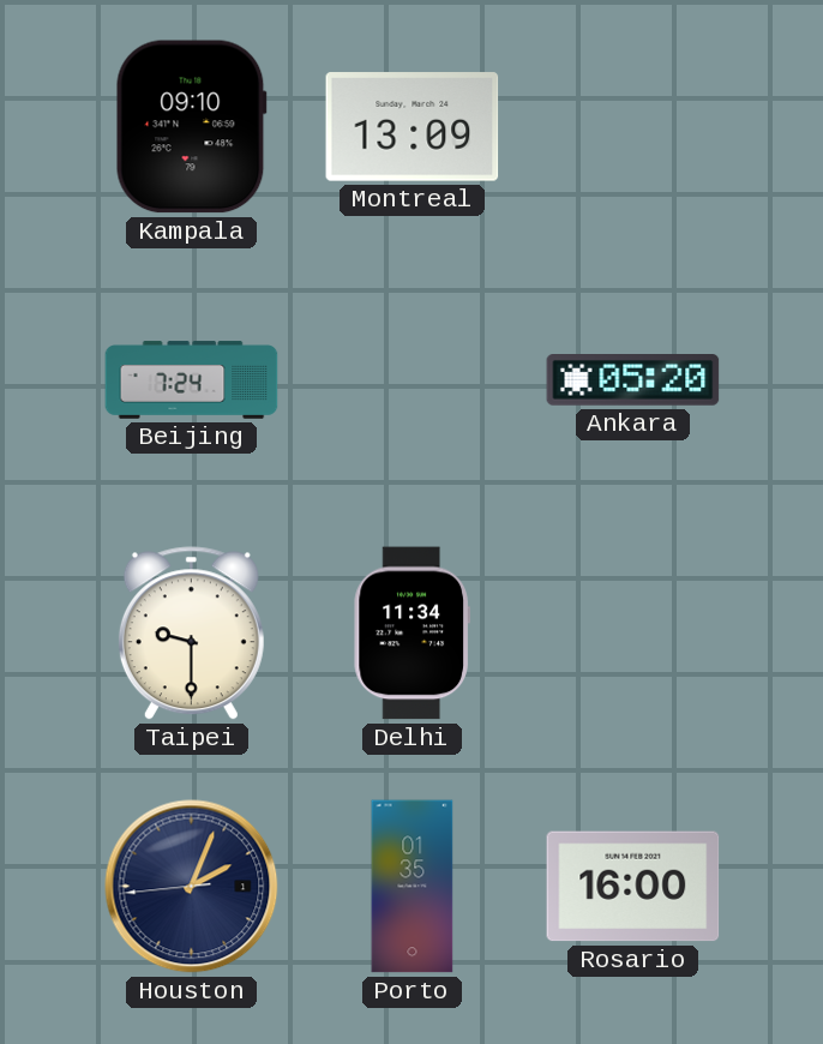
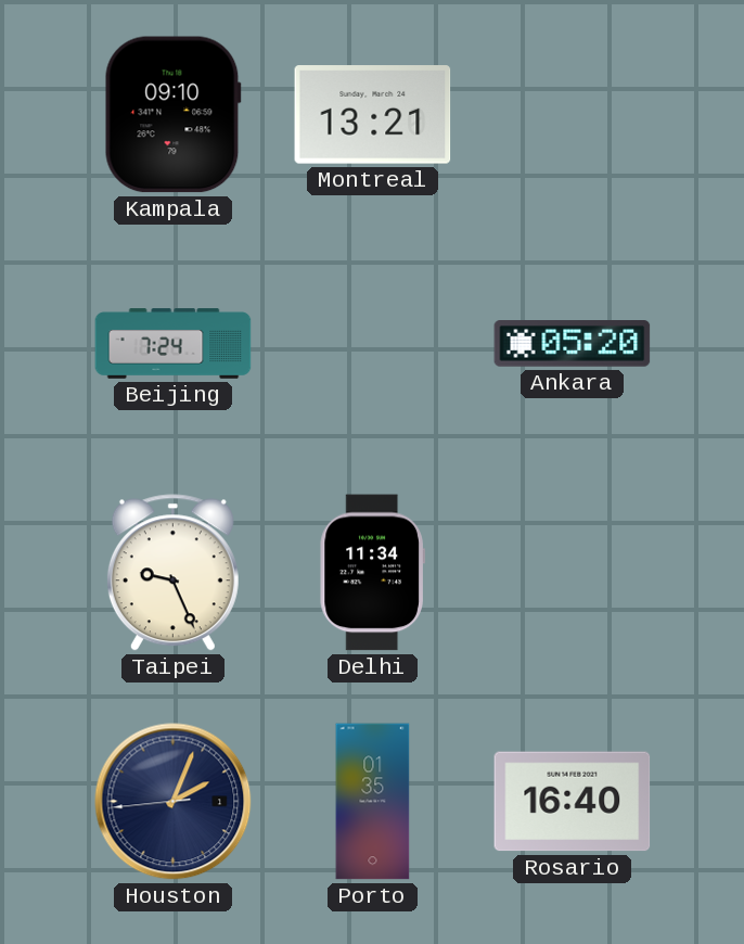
Montreal: 13:09 -> 13:21 (373, 115)
Taipei: 9:30 -> 9:26 (172, 573)
Rosario: 16:00 -> 16:40 (573, 802)
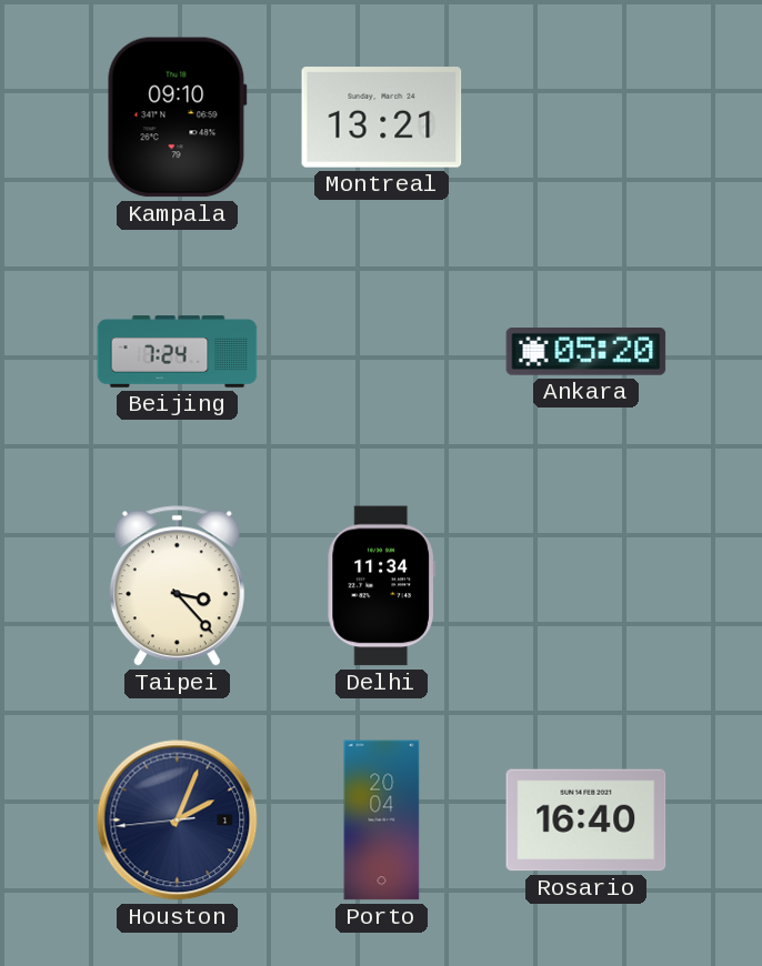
Taipei: 9:26 -> 3:23 (177, 586)
Porto: 01:35 -> 20:04 (382, 821)
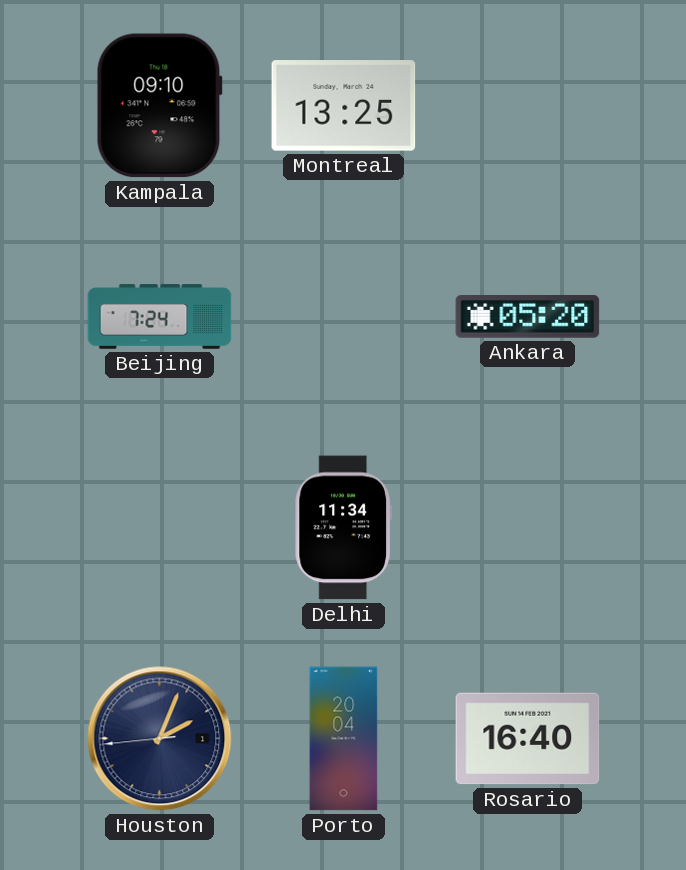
Montreal: 13:21 -> 13:25 (344, 106)
Taipei: 3:23 -> none (177, 586)
